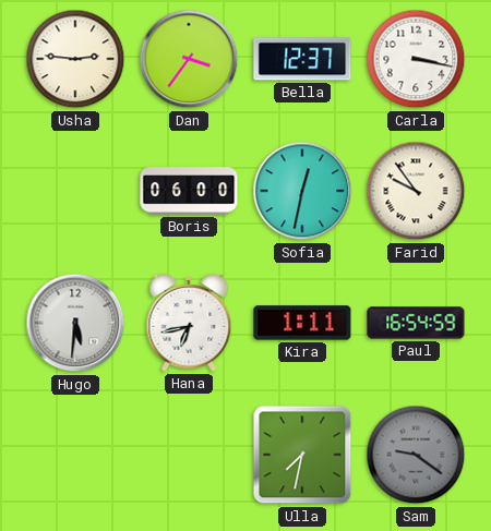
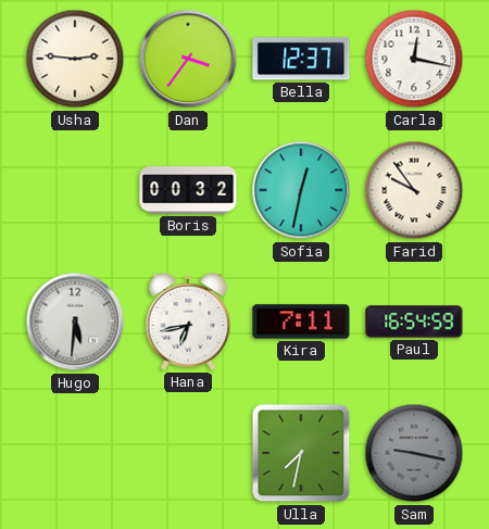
Carla: 3:17 -> 12:17 (414, 59)
Boris: 06:00 -> 00:32 (188, 190)
Kira: 1:11 -> 7:11 (301, 322)
Sam: 9:21 -> 9:17 (414, 453)
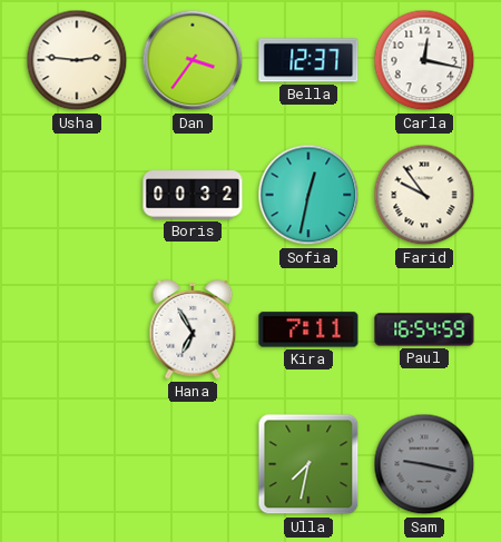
Hugo: 5:31 -> none (75, 322)
Hana: 6:43 -> 6:55 (193, 329)
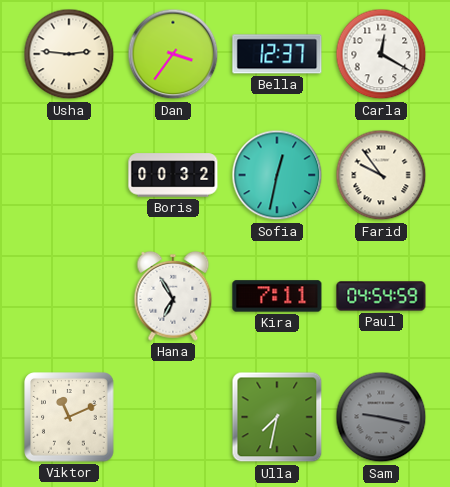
Carla: 12:17 -> 12:20 (381, 54)
Paul: 16:54 -> 04:54 (381, 296)
Viktor: none -> 11:11 (69, 417)
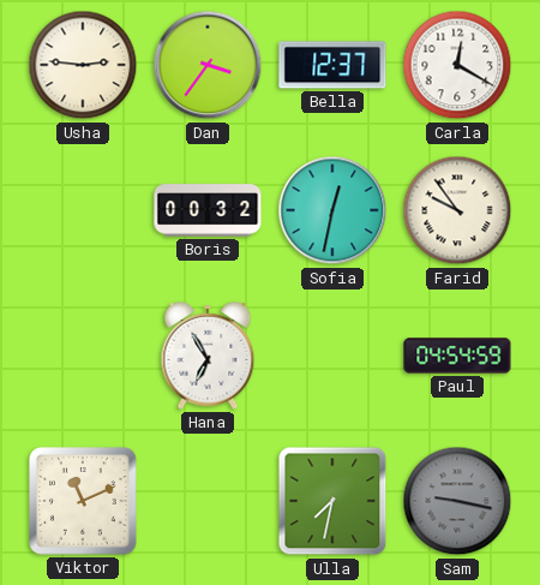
Kira: 7:11 -> none (277, 296)
